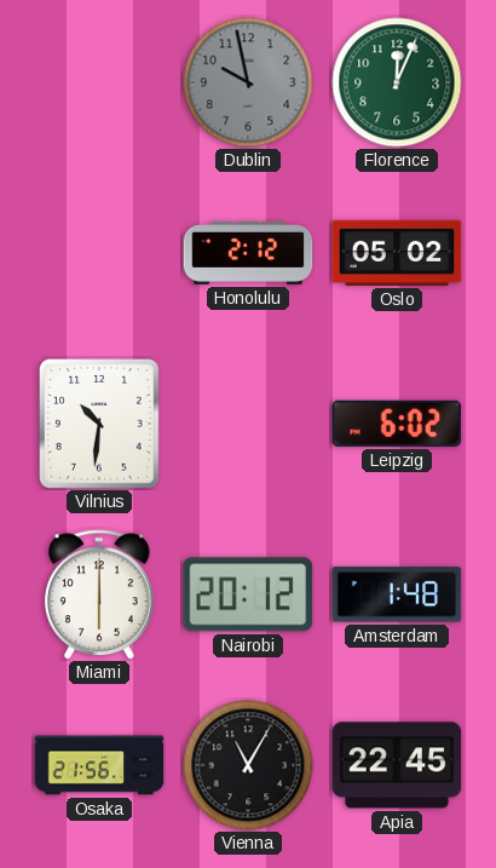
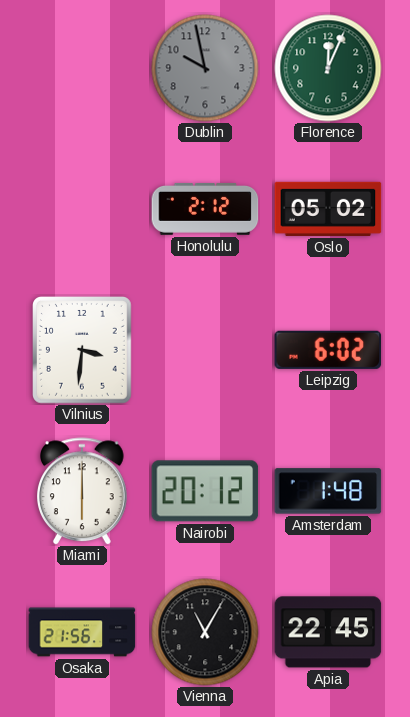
Vilnius: 10:31 -> 3:31 (83, 351)
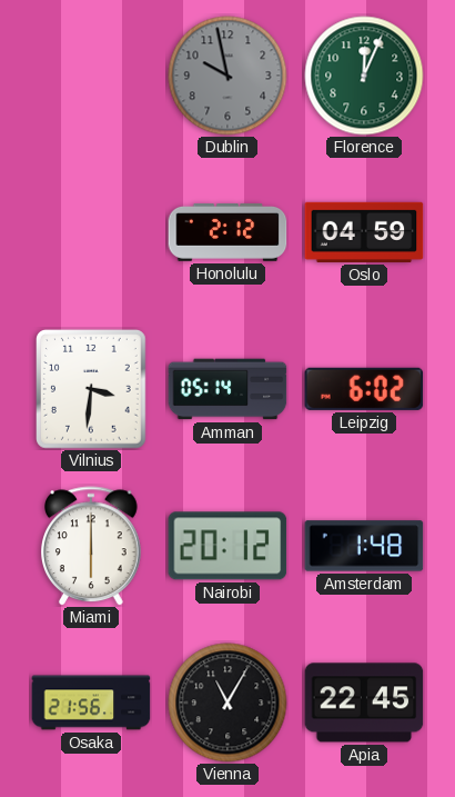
Oslo: 05:02 -> 04:59 (364, 232)
Amman: none -> 05:14 (228, 389)
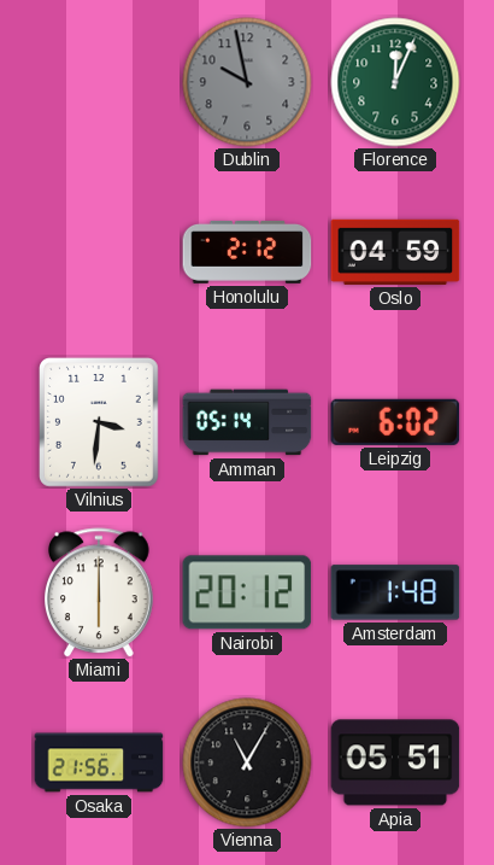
Apia: 22:45 -> 05:51 (395, 762)
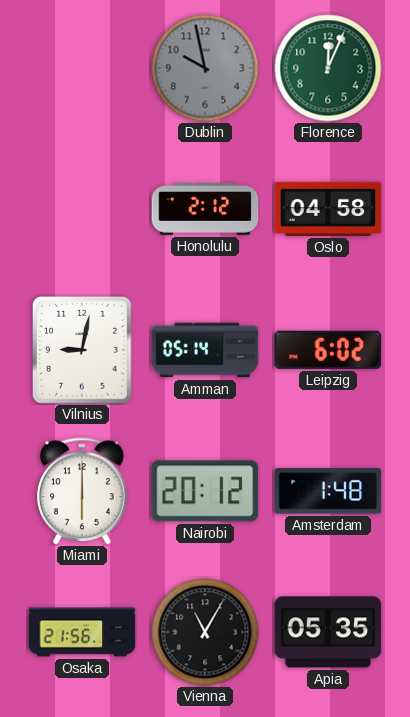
Oslo: 04:59 -> 04:58 (328, 209)
Vilnius: 3:31 -> 9:02 (83, 351)
Apia: 05:51 -> 05:35 (328, 632)
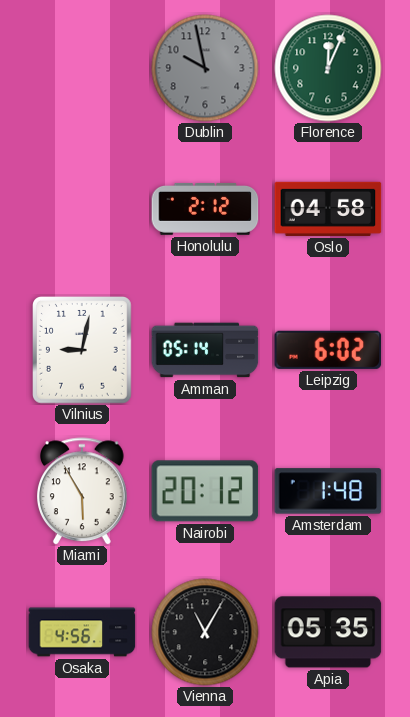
Miami: 6:00 -> 5:55 (83, 491)
Osaka: 21:56 -> 4:56 (82, 632)
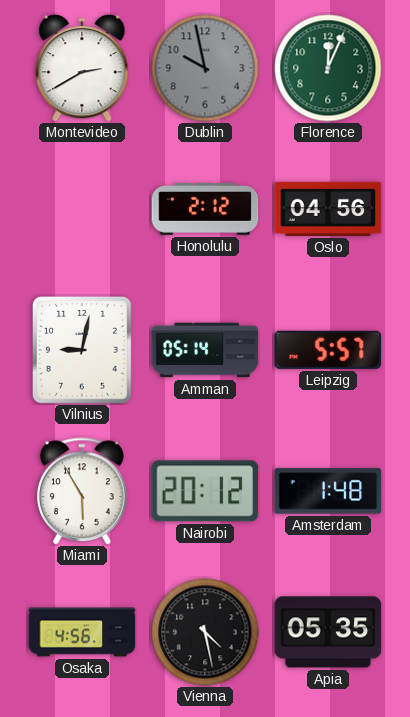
Montevideo: none -> 2:40 (82, 68)
Oslo: 04:58 -> 04:56 (328, 209)
Leipzig: 6:02 -> 5:57 (328, 350)
Vienna: 11:05 -> 4:28 (205, 632)
